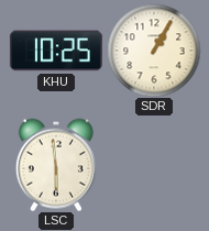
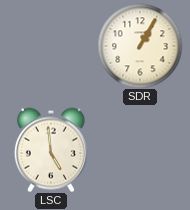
KHU: 10:25 -> none (56, 51)
LSC: 5:59 -> 4:59 (51, 150)
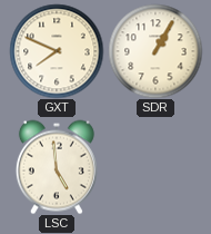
GXT: none -> 7:49 (57, 51)
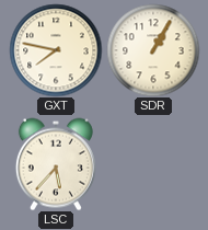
GXT: 7:49 -> 7:47 (56, 50)
LSC: 4:59 -> 5:37 (56, 164)
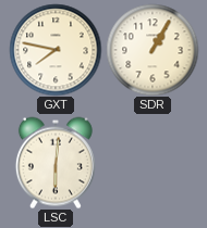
LSC: 5:37 -> 6:01 (56, 163)
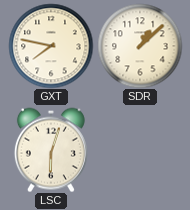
SDR: 1:05 -> 1:08 (140, 46)
LSC: 6:01 -> 6:03 (51, 150)
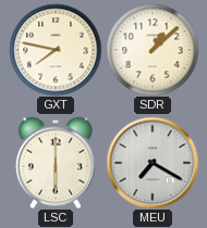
LSC: 6:03 -> 6:00 (56, 163)
MEU: none -> 7:20 (153, 163)
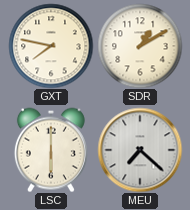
SDR: 1:08 -> 1:10 (140, 46)
MEU: 7:20 -> 7:22 (140, 150)
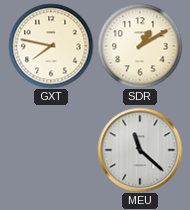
LSC: 6:00 -> none (51, 150)
MEU: 7:22 -> 11:22 (140, 150)
